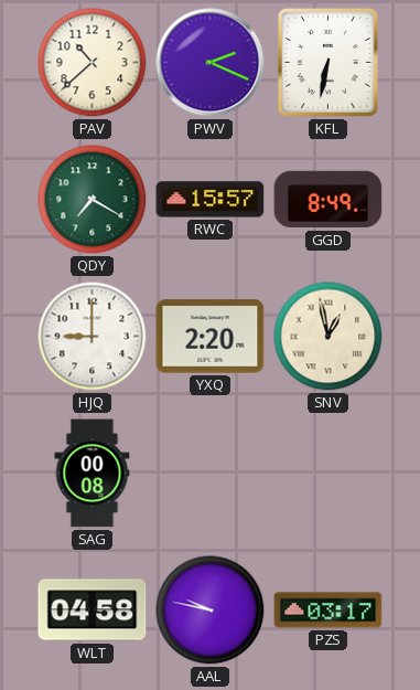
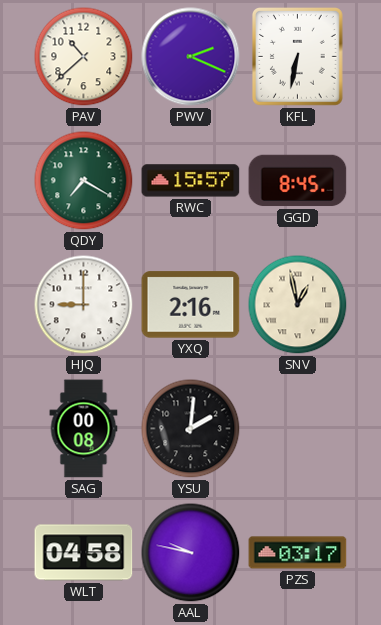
GGD: 8:49 -> 8:45 (298, 181)
YXQ: 2:20 -> 2:16 (191, 305)
YSU: none -> 2:01 (191, 429)
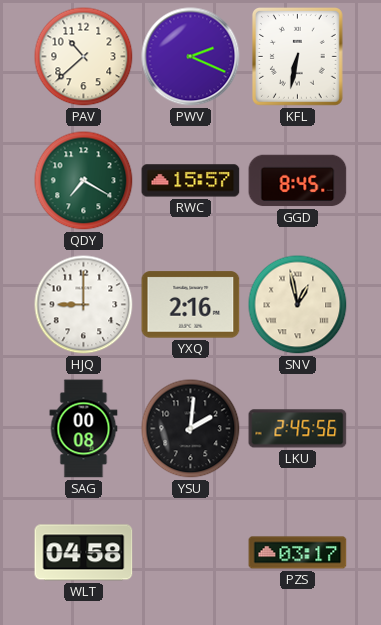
LKU: none -> 2:45 (298, 429)
AAL: 9:47 -> none (191, 553)
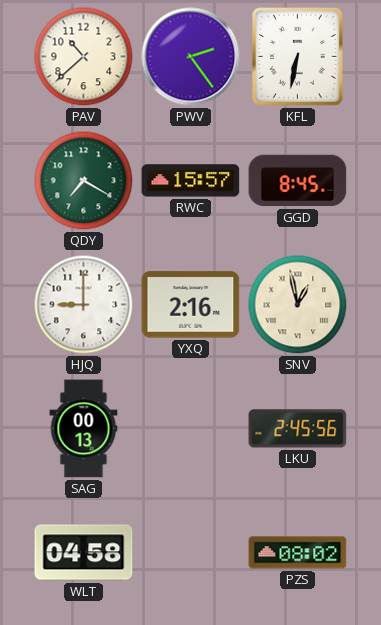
PWV: 2:19 -> 2:24 (191, 57)
SAG: 00:08 -> 00:13 (84, 429)
YSU: 2:01 -> none (191, 429)
PZS: 03:17 -> 08:02 (298, 553)
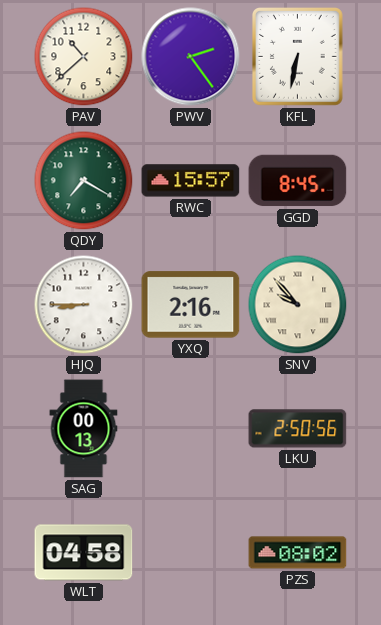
HJQ: 9:00 -> 8:45 (84, 305)
SNV: 12:58 -> 9:53 (298, 305)
LKU: 2:45 -> 2:50 (298, 429)
